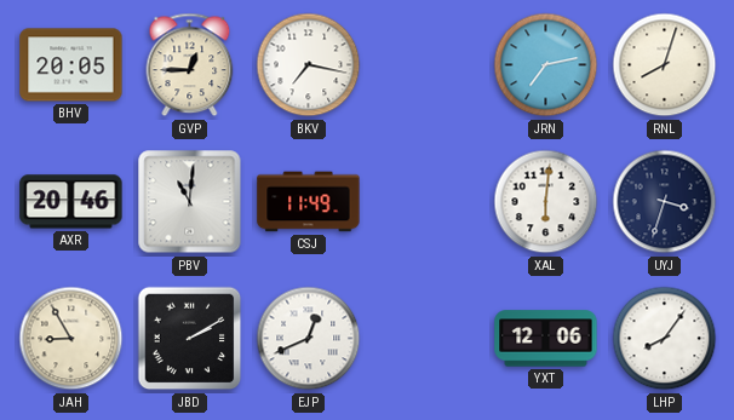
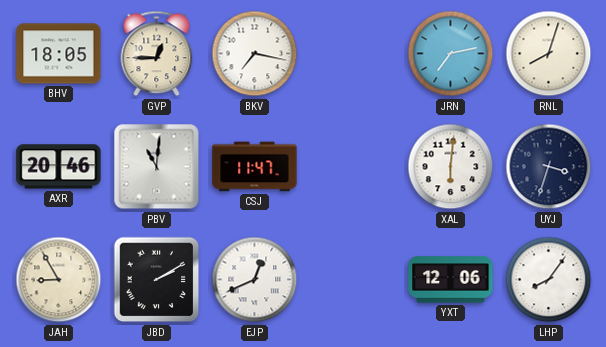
BHV: 20:05 -> 18:05 (59, 54)
CSJ: 11:49 -> 11:47 (255, 167)
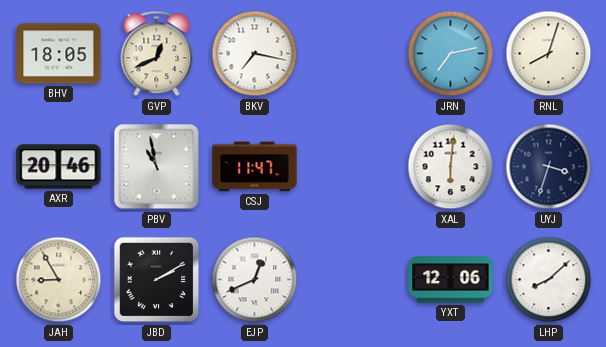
GVP: 12:45 -> 12:41 (157, 54)
PBV: 11:01 -> 10:58 (157, 167)
LHP: 8:06 -> 8:08 (549, 280)
